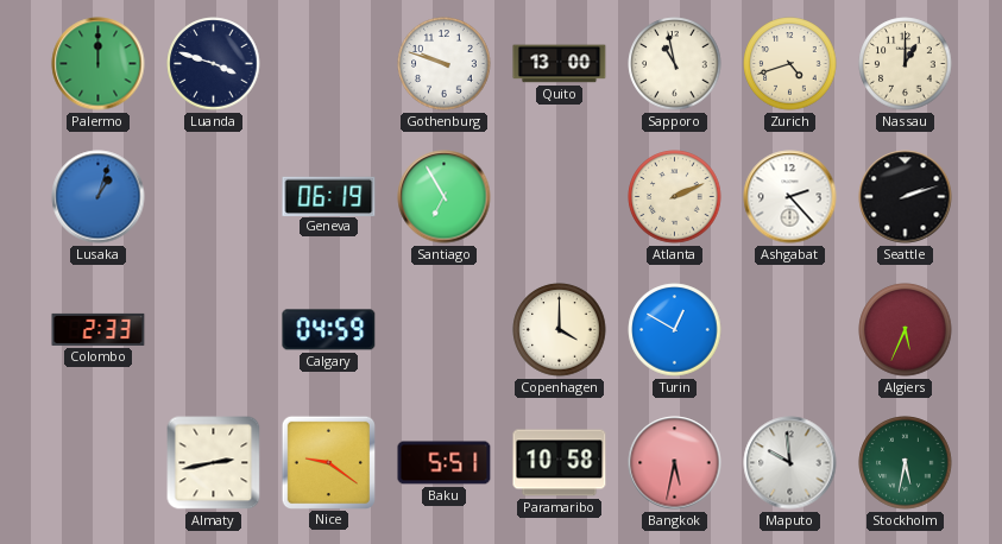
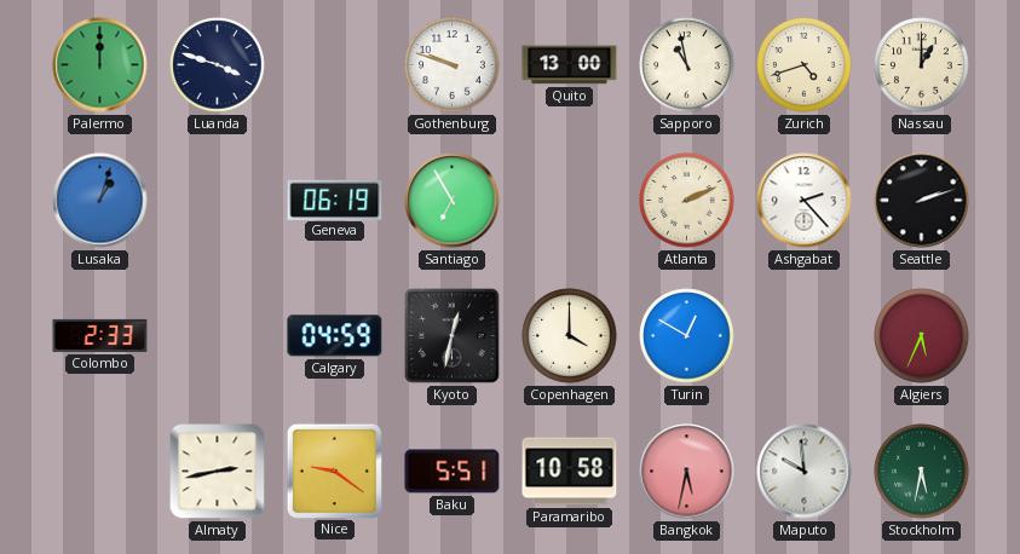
Kyoto: none -> 12:32 (453, 336)
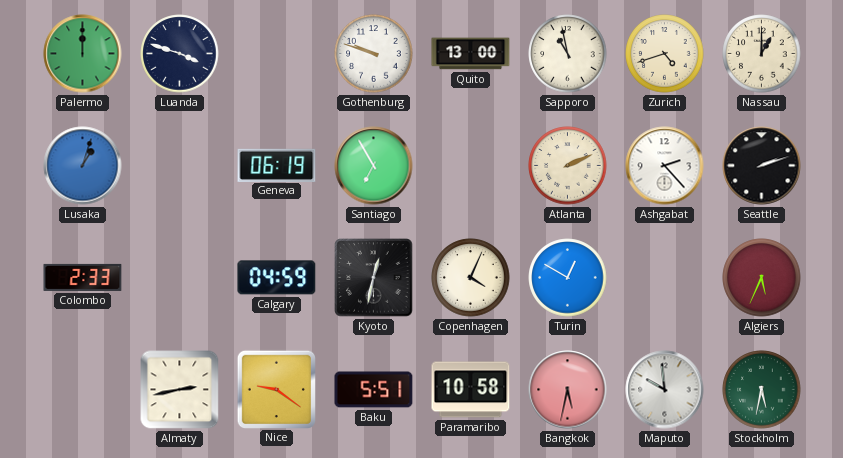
Copenhagen: 4:00 -> 4:04 (471, 278)
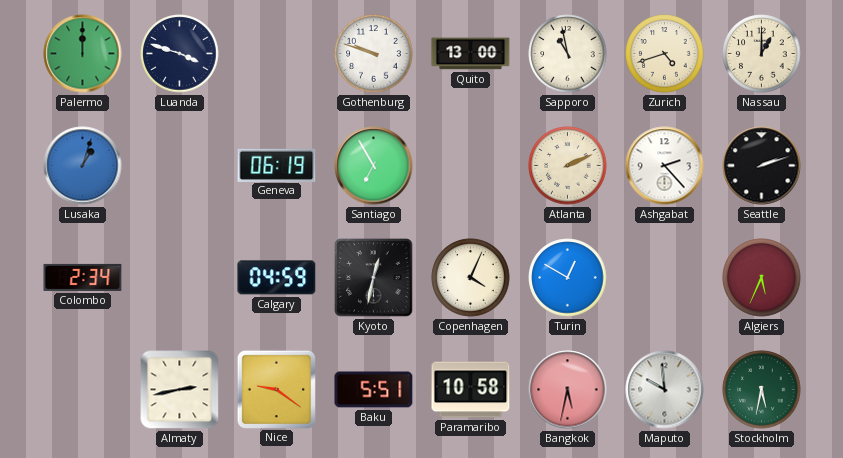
Colombo: 2:33 -> 2:34 (83, 277)
